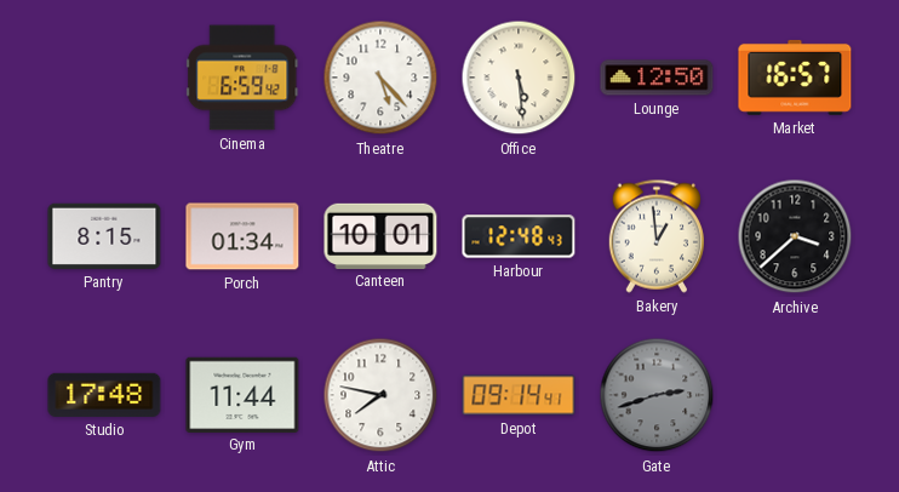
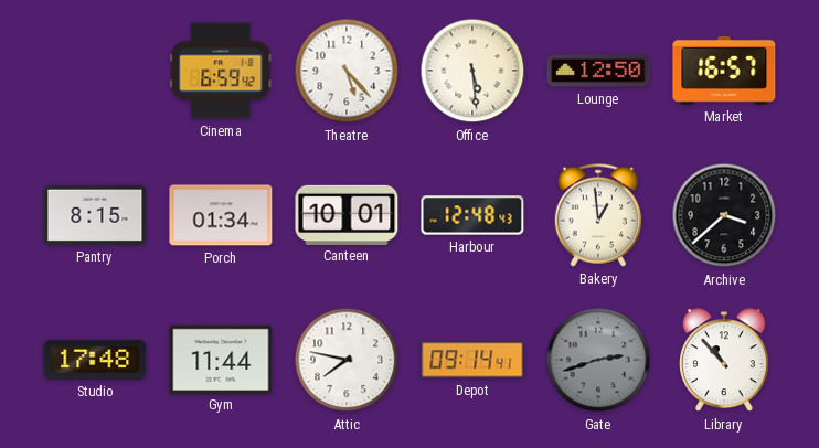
Library: none -> 10:53 (725, 361)
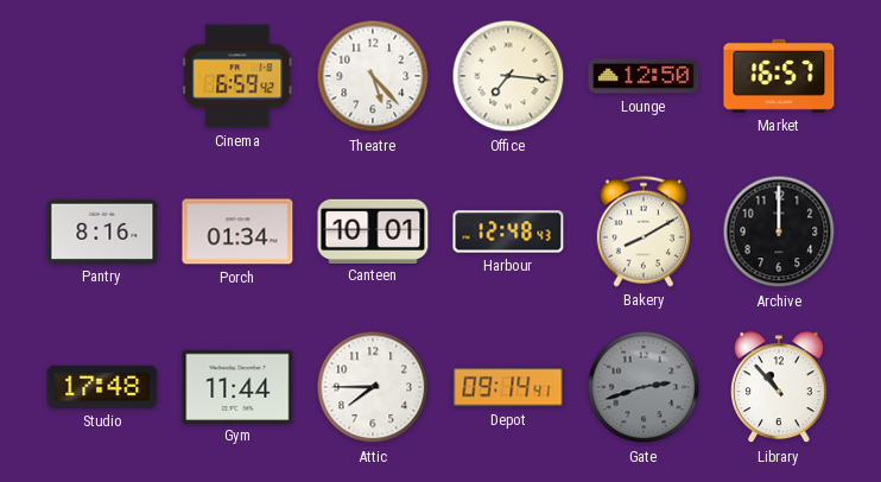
Office: 5:29 -> 7:16 (508, 76)
Pantry: 8:15 -> 8:16 (102, 232)
Bakery: 12:59 -> 8:10 (642, 232)
Archive: 3:38 -> 12:00 (779, 232)
Attic: 7:47 -> 7:45 (373, 387)
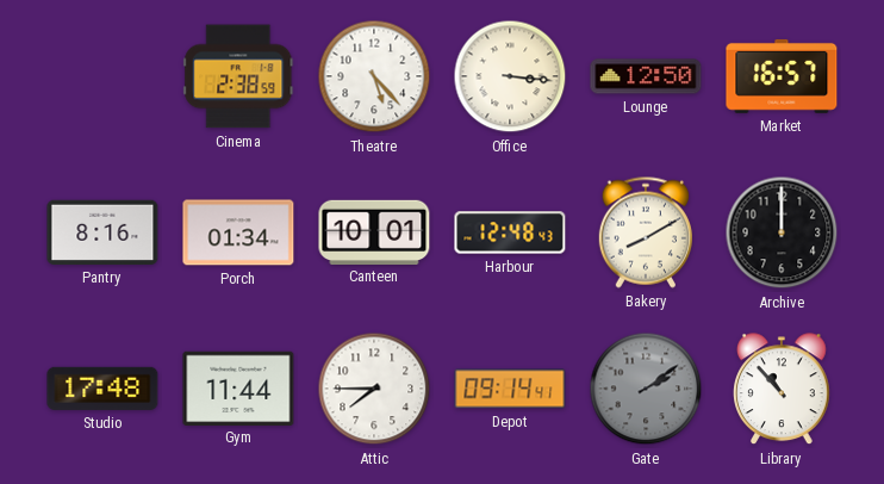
Cinema: 6:59 -> 2:38 (238, 76)
Office: 7:16 -> 3:16 (510, 76)
Gate: 2:42 -> 2:09 (646, 389)
